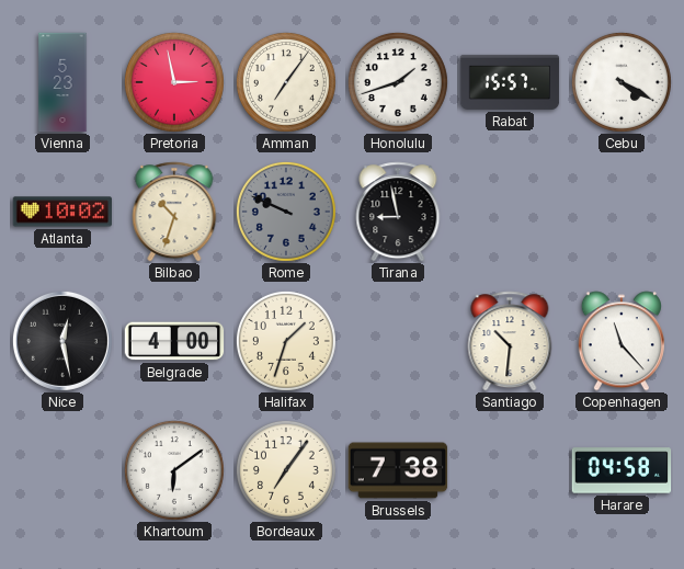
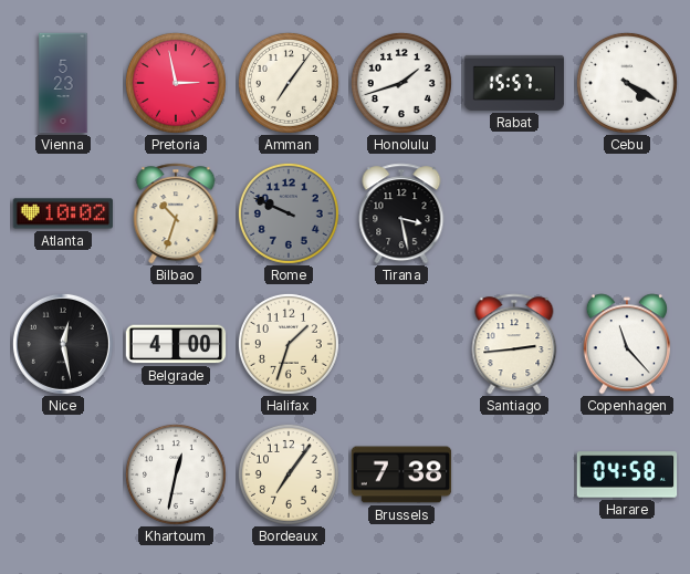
Tirana: 8:58 -> 3:28 (401, 213)
Santiago: 10:31 -> 2:44 (514, 344)
Khartoum: 6:09 -> 12:32 (176, 474)
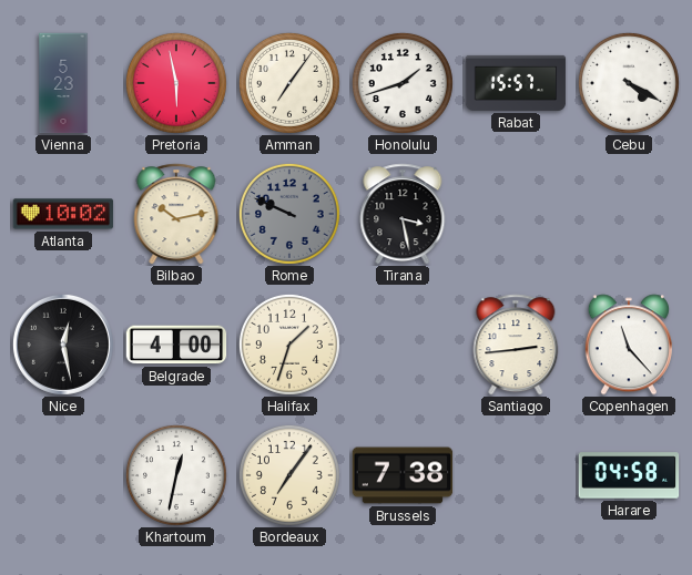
Pretoria: 2:58 -> 5:58 (176, 83)
Bilbao: 10:33 -> 10:13 (176, 214)
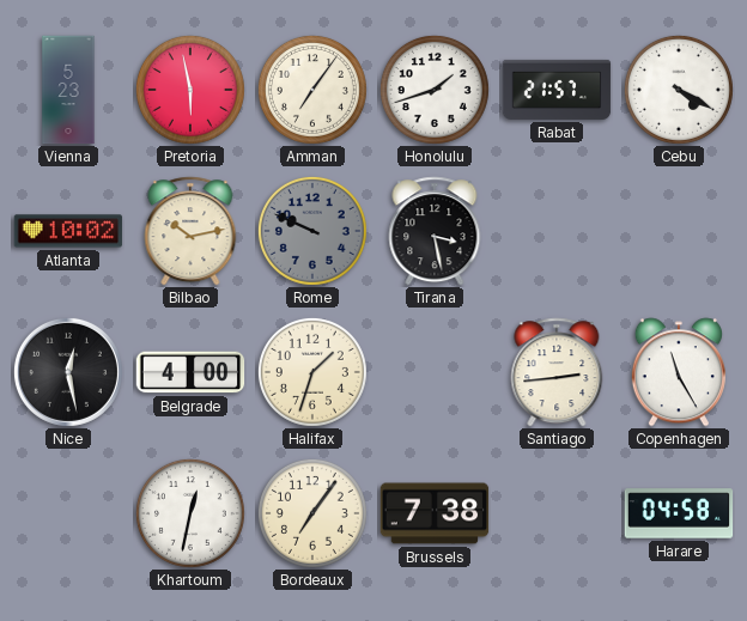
Rabat: 15:57 -> 21:57 (557, 90)
Copenhagen: 11:23 -> 11:25 (679, 372)
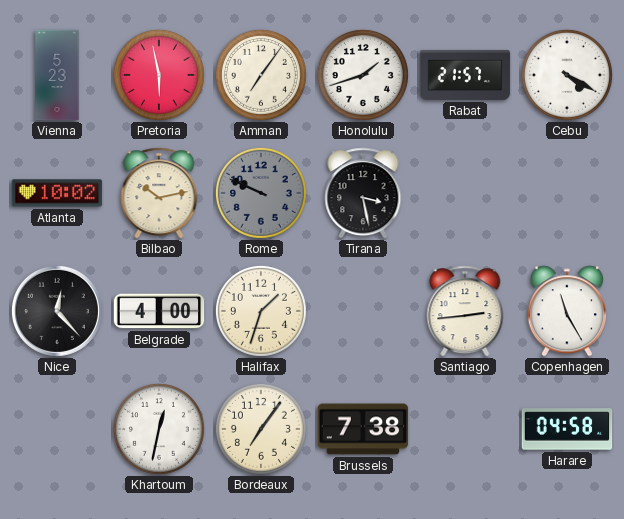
Nice: 12:28 -> 12:23 (57, 311)
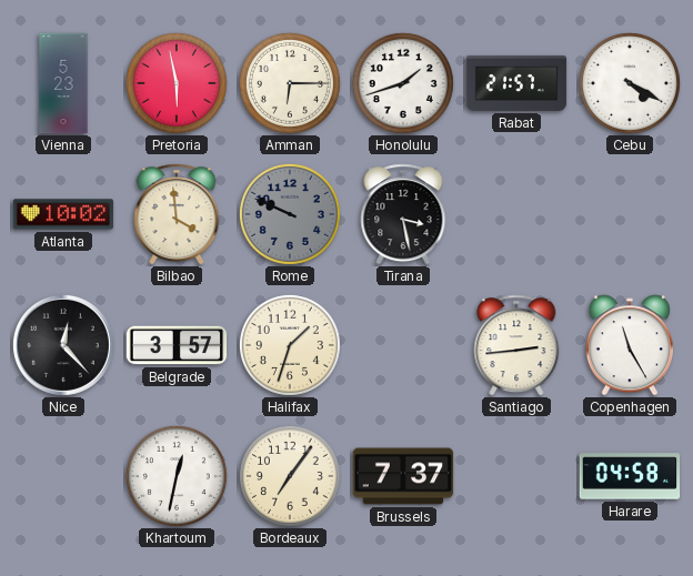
Amman: 7:06 -> 6:15 (290, 83)
Bilbao: 10:13 -> 3:59 (177, 214)
Belgrade: 4:00 -> 3:57 (177, 345)
Brussels: 7:38 -> 7:37 (403, 476)
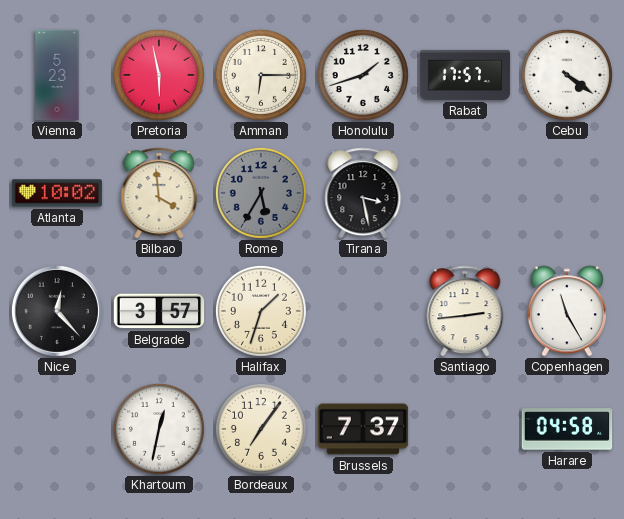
Rabat: 21:57 -> 17:57 (465, 75)
Cebu: 4:20 -> 4:21 (567, 75)
Rome: 9:49 -> 5:35 (261, 193)
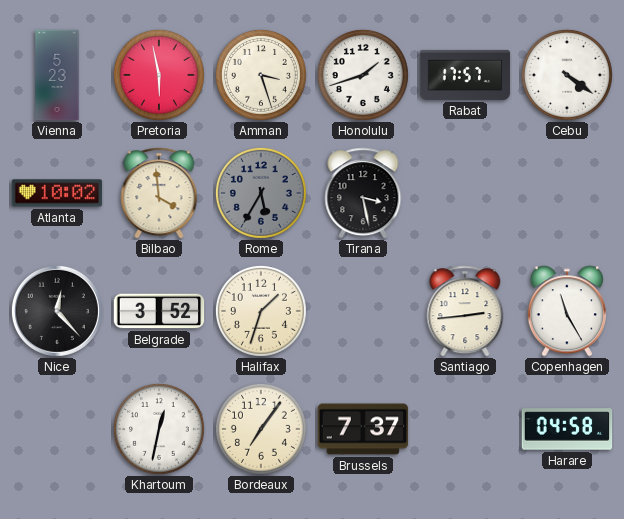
Amman: 6:15 -> 3:27 (261, 75)
Belgrade: 3:57 -> 3:52 (159, 311)
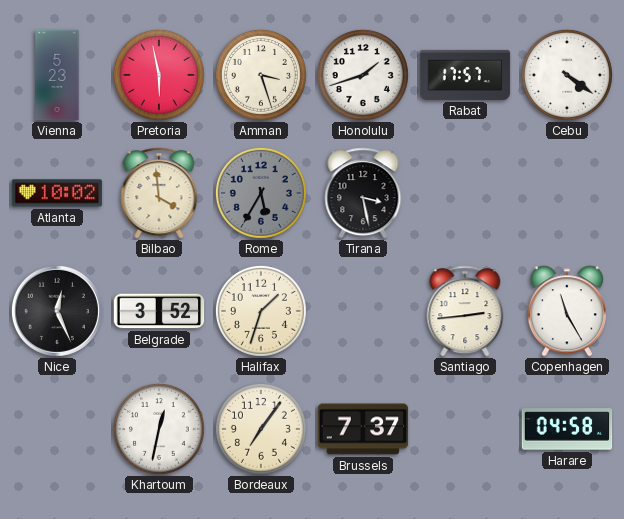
Nice: 12:23 -> 12:26 (57, 311)
